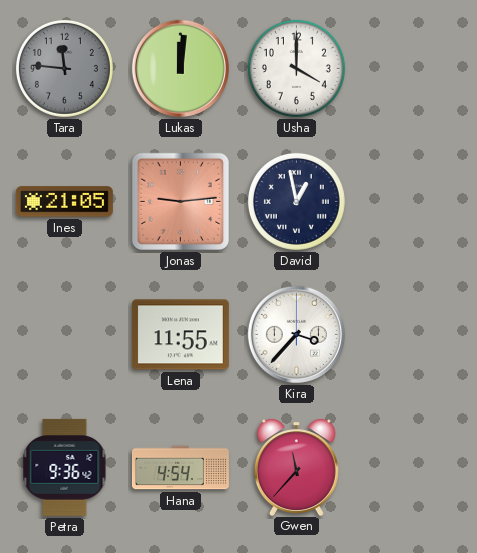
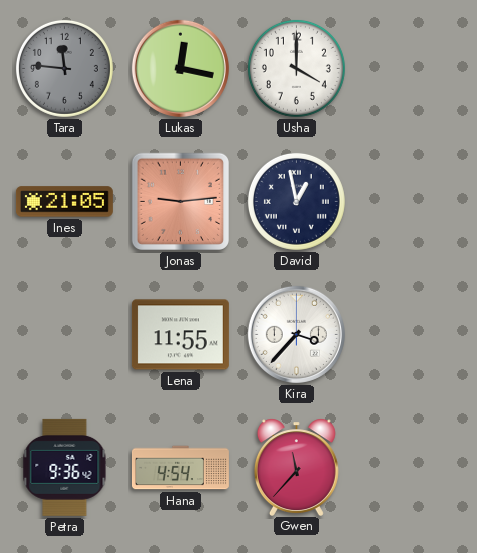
Lukas: 12:01 -> 12:17 (180, 68)
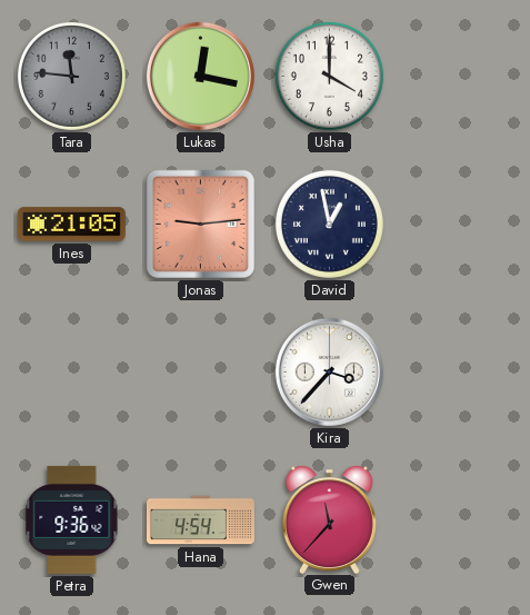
Lena: 11:55 -> none (180, 335)
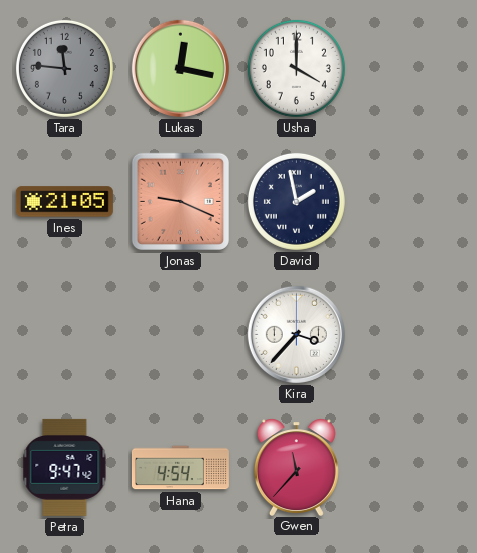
Jonas: 9:14 -> 9:19 (180, 201)
David: 12:58 -> 1:58 (296, 201)
Petra: 9:36 -> 9:47 (65, 467)
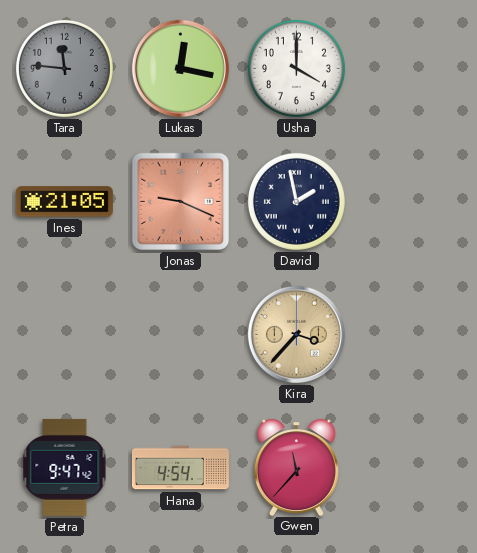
Kira dial: white -> champagne (296, 334)
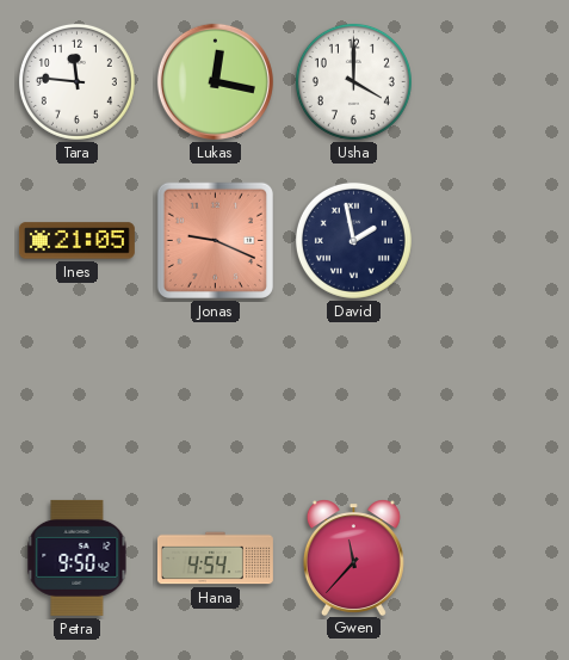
Tara dial: grey -> white (76, 81)
Kira: 3:37 -> none (296, 334)
Petra: 9:47 -> 9:50 (78, 557)
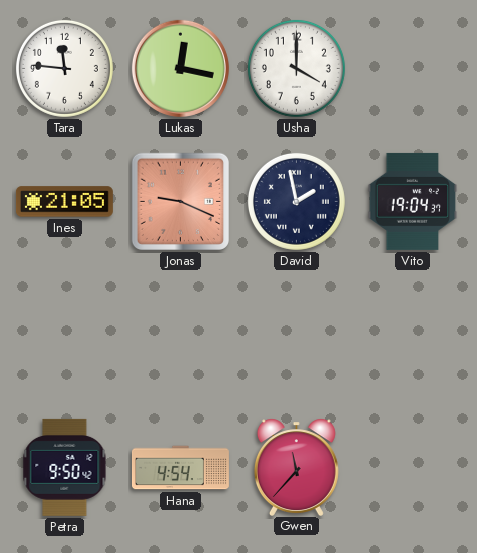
Vito: none -> 19:04 (413, 201)
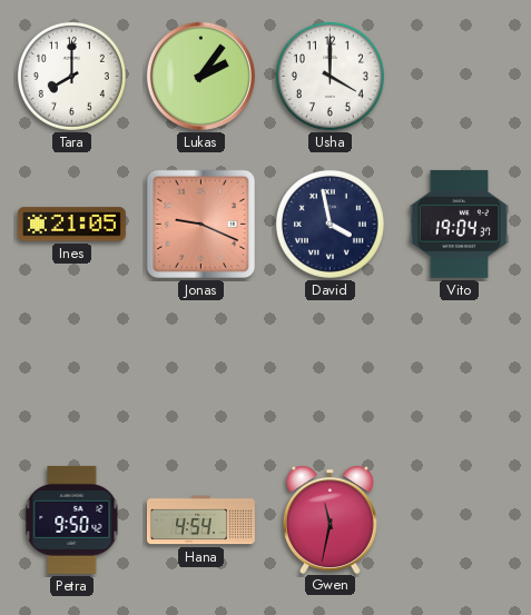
Tara: 11:46 -> 8:00 (71, 76)
Lukas: 12:17 -> 2:06 (200, 76)
David: 1:58 -> 3:58 (330, 224)
Gwen: 11:37 -> 11:32 (330, 519)
